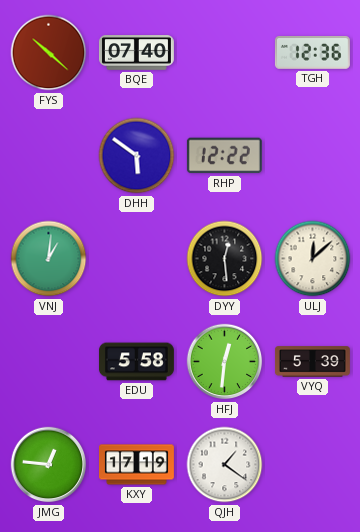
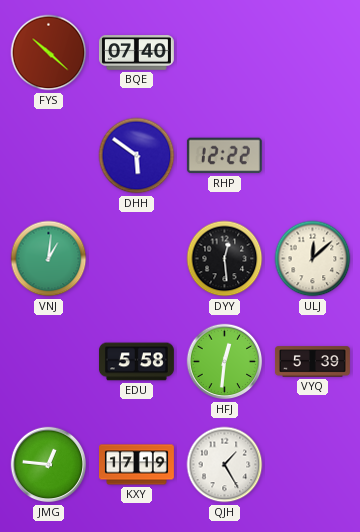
TGH: 12:36 -> none (312, 52)
QJH: 1:21 -> 1:25 (225, 465)
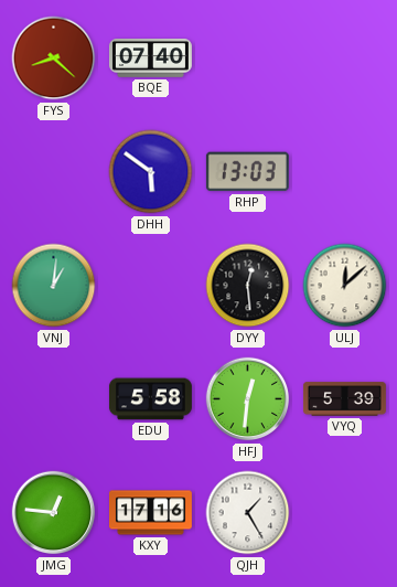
FYS: 10:22 -> 8:22 (54, 58)
RHP: 12:22 -> 13:03 (247, 172)
KXY: 17:19 -> 17:16 (151, 513)
